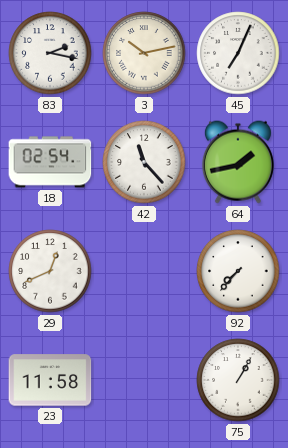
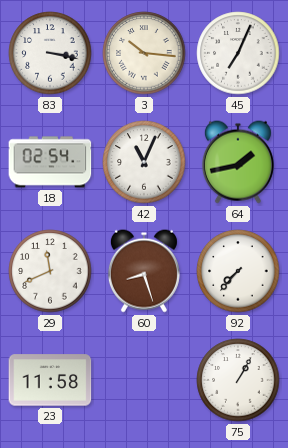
83: 2:17 -> 3:17 (50, 53)
3: 10:13 -> 10:16 (144, 53)
42: 11:23 -> 11:04 (144, 162)
29: 12:41 -> 11:41 (50, 271)
60: none -> 8:27 (144, 271)
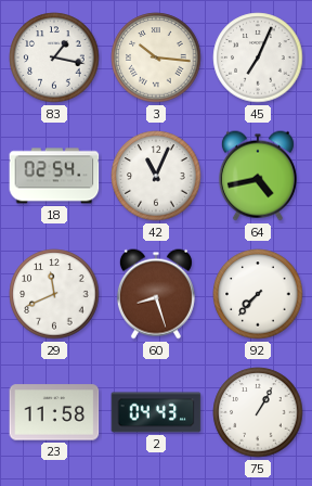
83: 3:17 -> 1:17 (54, 57)
64: 1:43 -> 4:43 (258, 176)
2: none -> 04:43 (156, 412)
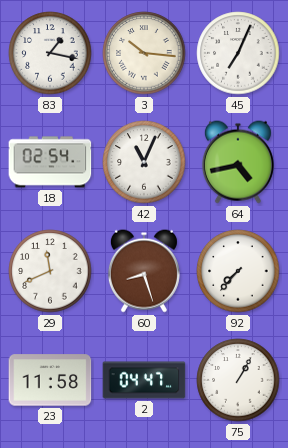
2: 04:43 -> 04:47 (144, 380)
